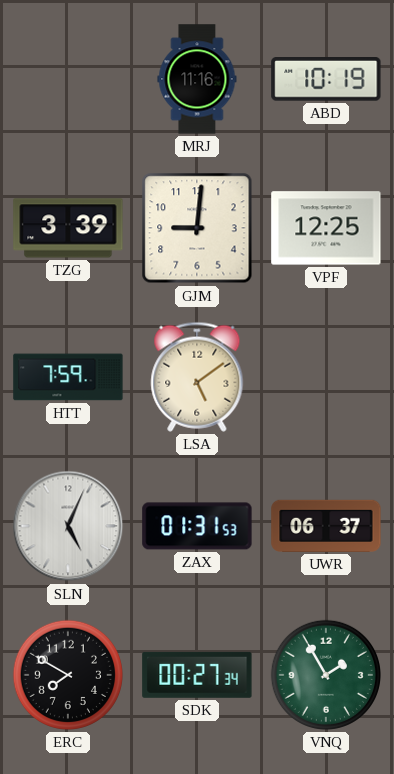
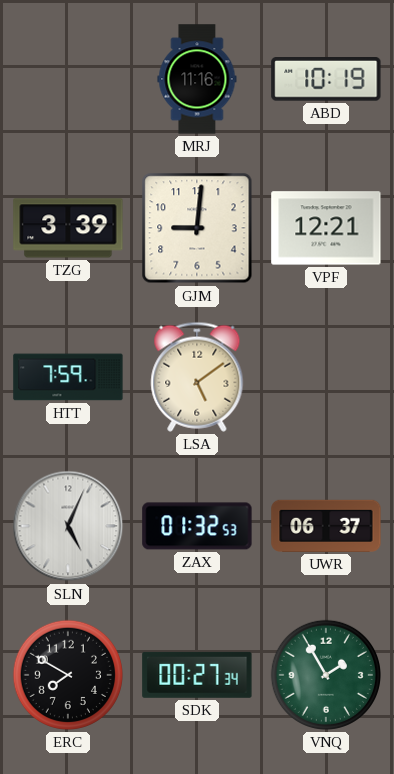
VPF: 12:25 -> 12:21 (326, 228)
ZAX: 01:31 -> 01:32 (197, 526)
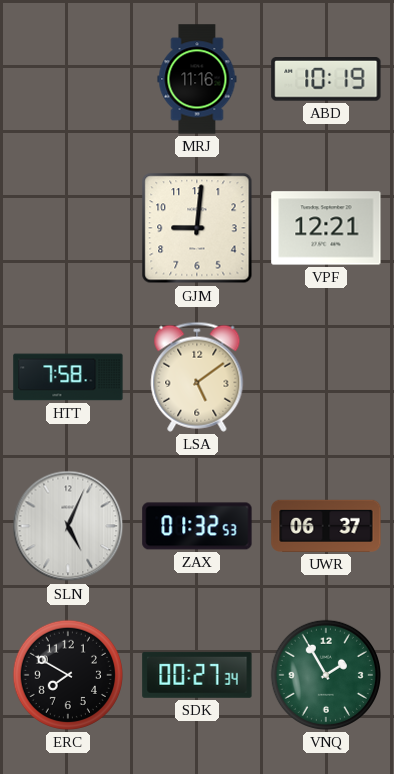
TZG: 3:39 -> none (68, 228)
HTT: 7:59 -> 7:58 (68, 377)
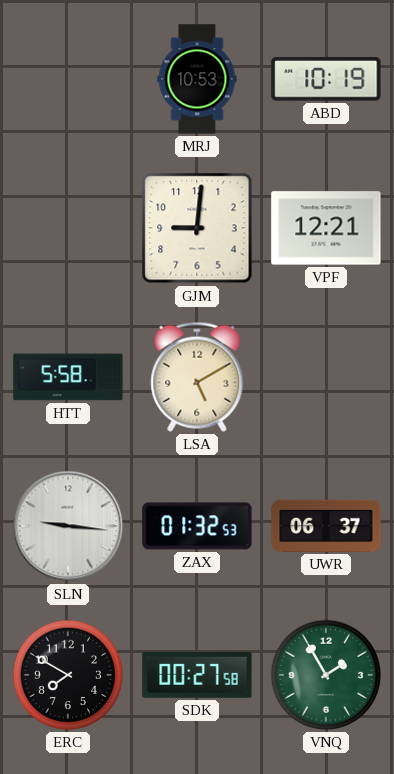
MRJ: 11:16 -> 10:53 (197, 79)
HTT: 7:58 -> 5:58 (68, 377)
LSA: 5:09 -> 5:10 (197, 377)
SLN: 5:04 -> 9:16 (68, 526)
SDK: 00:27:34 -> 00:27:58 (197, 675)
